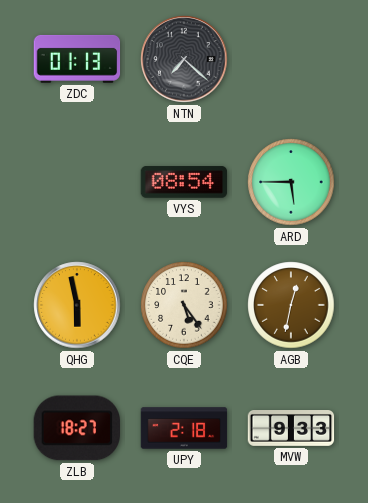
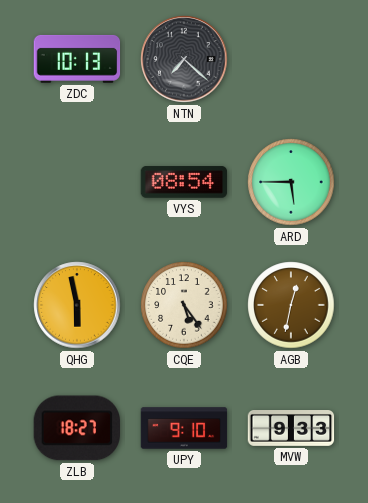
ZDC: 01:13 -> 10:13 (77, 59)
UPY: 2:18 -> 9:10 (184, 428)
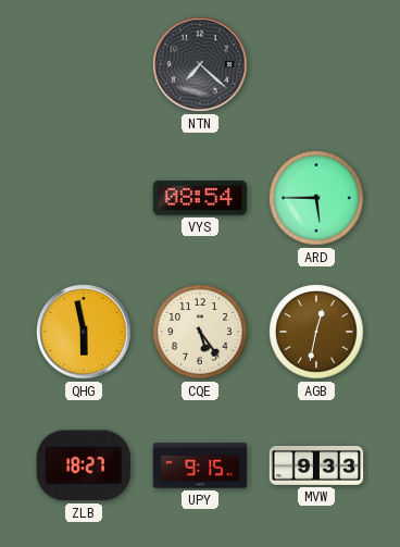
ZDC: 10:13 -> none (77, 59)
UPY: 9:10 -> 9:15 (200, 465)
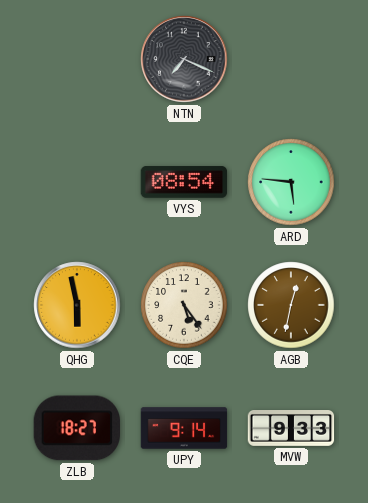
NTN: 7:22 -> 7:19 (184, 59)
ARD: 5:45 -> 5:46 (291, 182)
UPY: 9:15 -> 9:14 (184, 428)
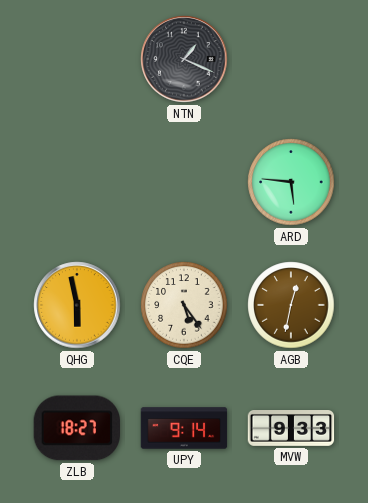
NTN: 7:19 -> 1:19 (184, 59)
VYS: 08:54 -> none (184, 182)
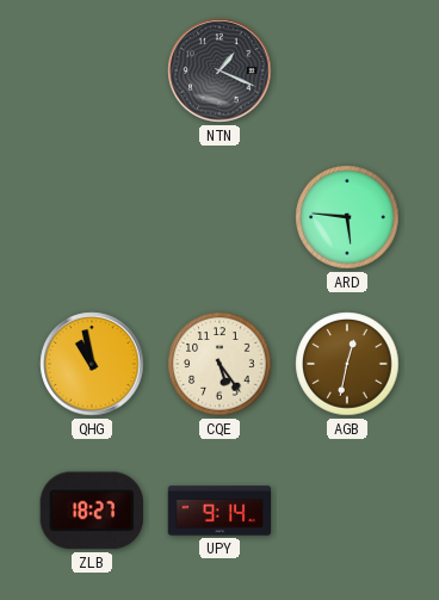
QHG: 5:58 -> 10:58 (92, 364)
MVW: 9:33 -> none (291, 429)
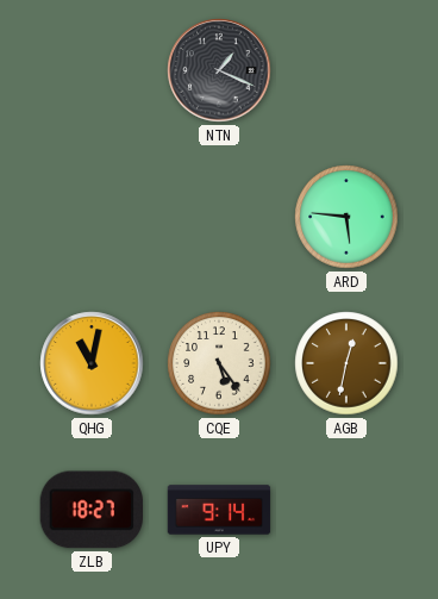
QHG: 10:58 -> 11:02 (92, 363)
